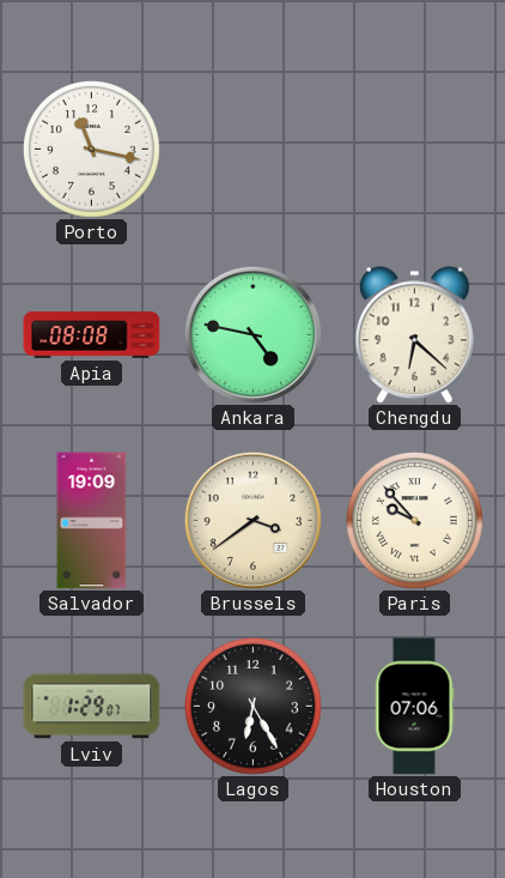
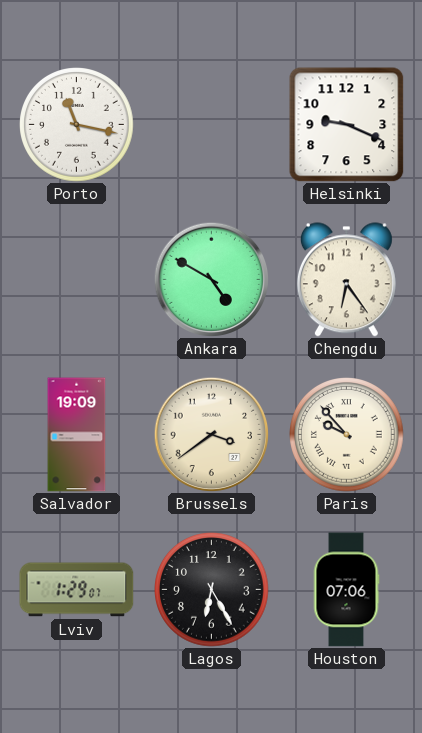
Helsinki: none -> 9:19 (347, 125)
Apia: 08:08 -> none (92, 335)
Ankara: 4:47 -> 4:50 (211, 279)
Chengdu: 6:22 -> 6:24 (346, 280)
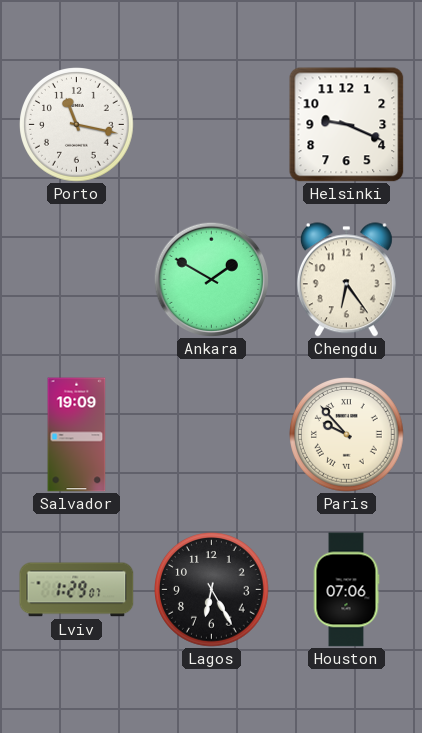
Ankara: 4:50 -> 1:50 (211, 279)
Brussels: 3:39 -> none (211, 434)
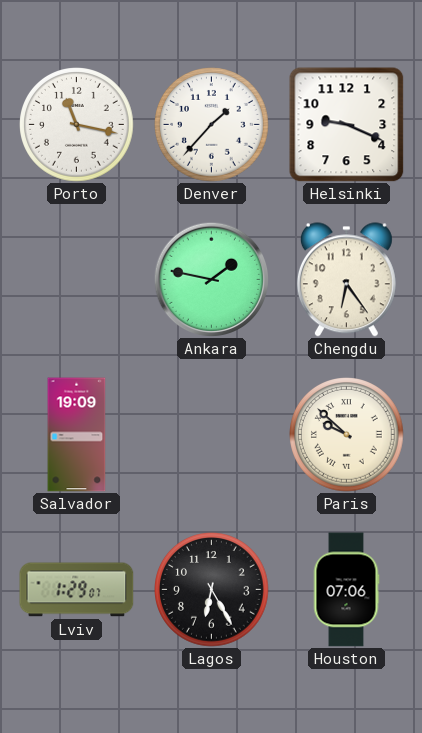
Denver: none -> 1:37 (212, 125)
Ankara: 1:50 -> 1:47 (211, 279)
Paris: 9:53 -> 9:52 (347, 435)
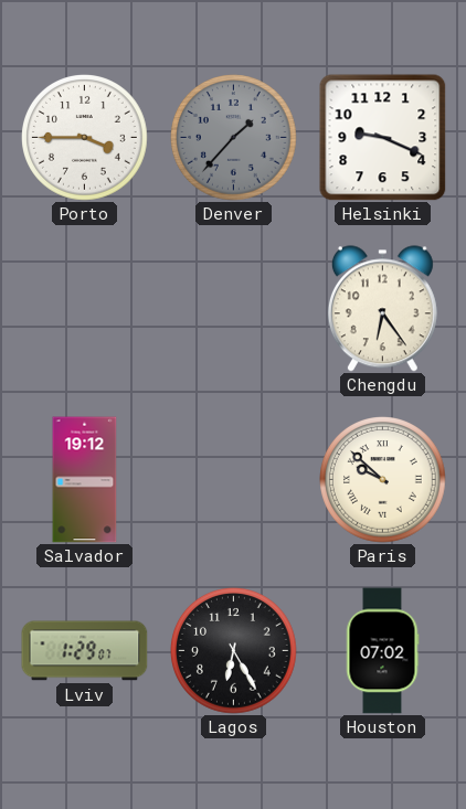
Porto: 11:17 -> 3:45 (85, 138)
Denver dial: white -> grey (234, 138)
Ankara: 1:47 -> none (211, 279)
Salvador: 19:09 -> 19:12 (85, 480)
Houston: 07:06 -> 07:02 (382, 651)
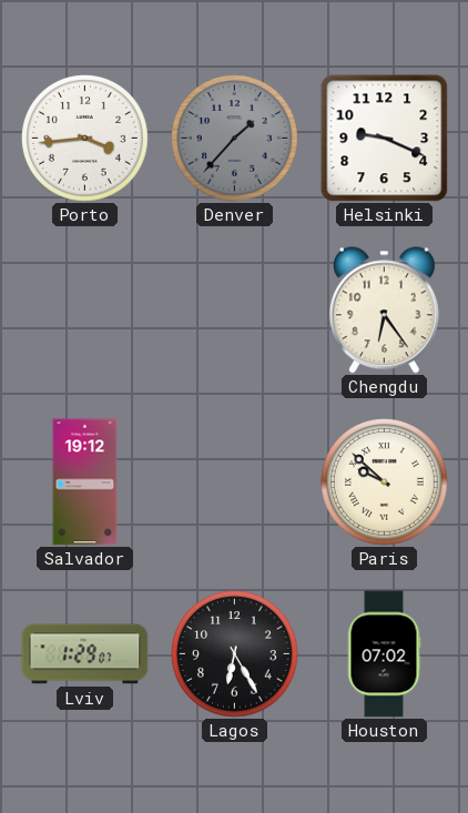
Porto: 3:45 -> 3:44 (85, 139)
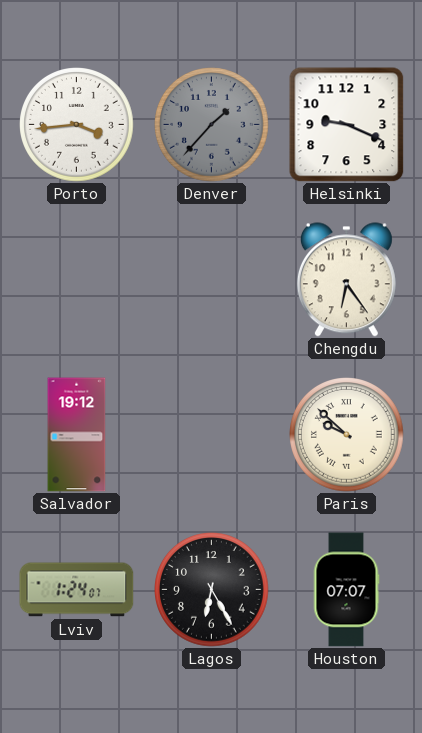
Lviv: 1:29 -> 1:24 (77, 590)
Houston: 07:02 -> 07:07 (346, 590)
